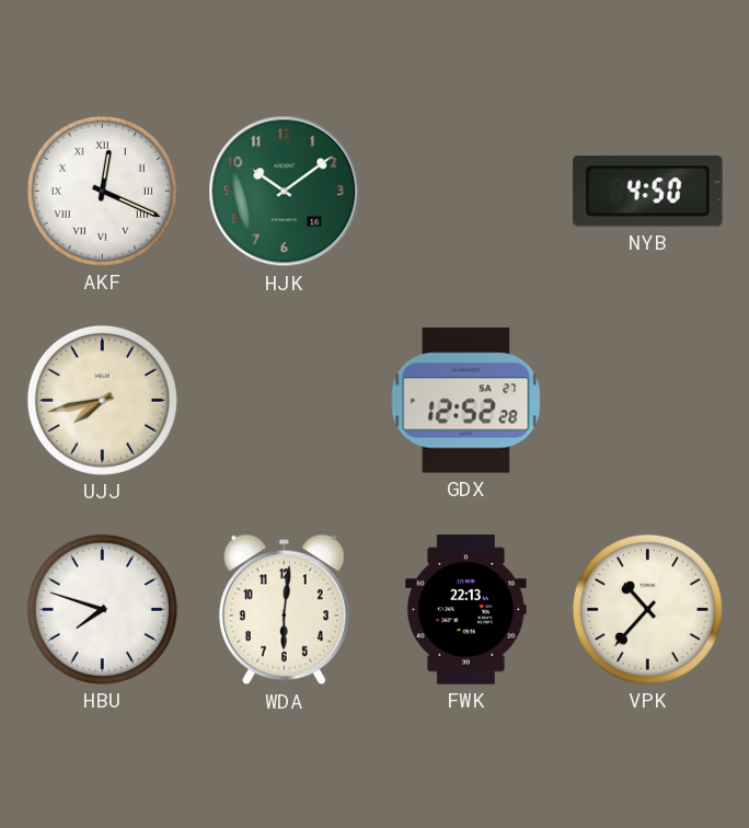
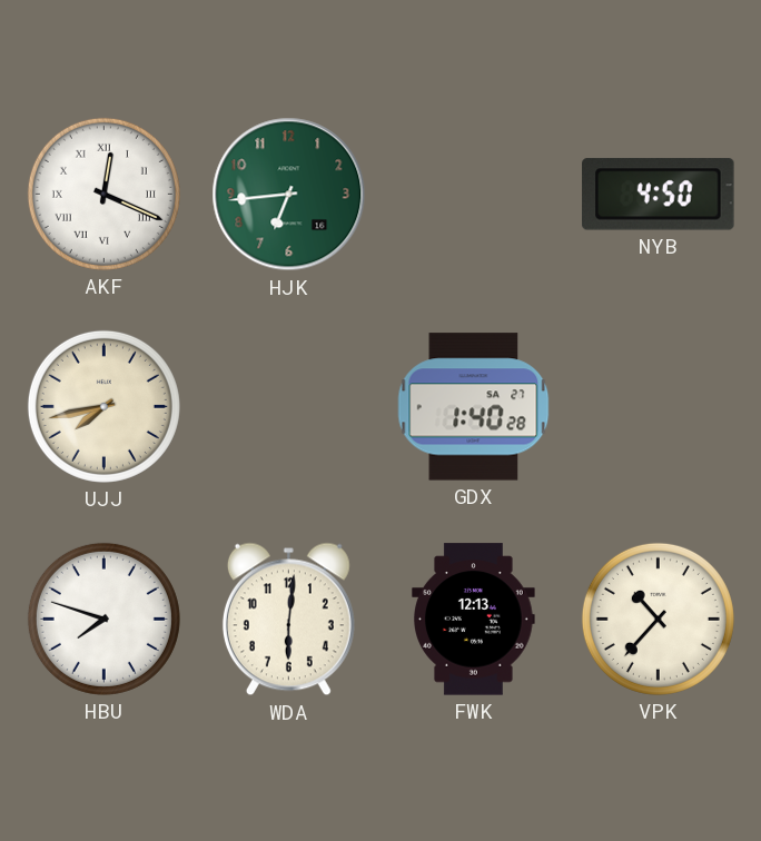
HJK: 10:09 -> 6:44 (289, 195)
GDX: 12:52 -> 1:40 (474, 407)
FWK: 22:13 -> 12:13 (474, 620)
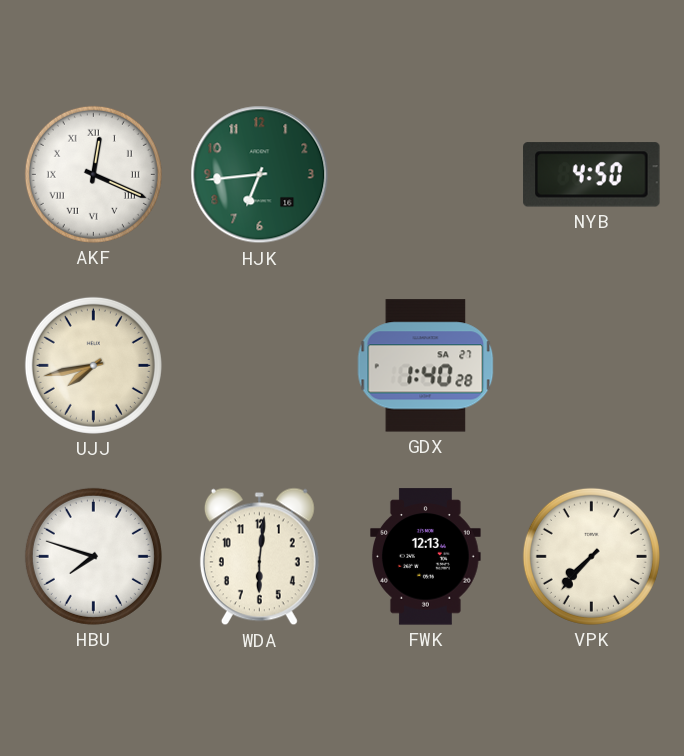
VPK: 10:37 -> 7:37 (591, 556)
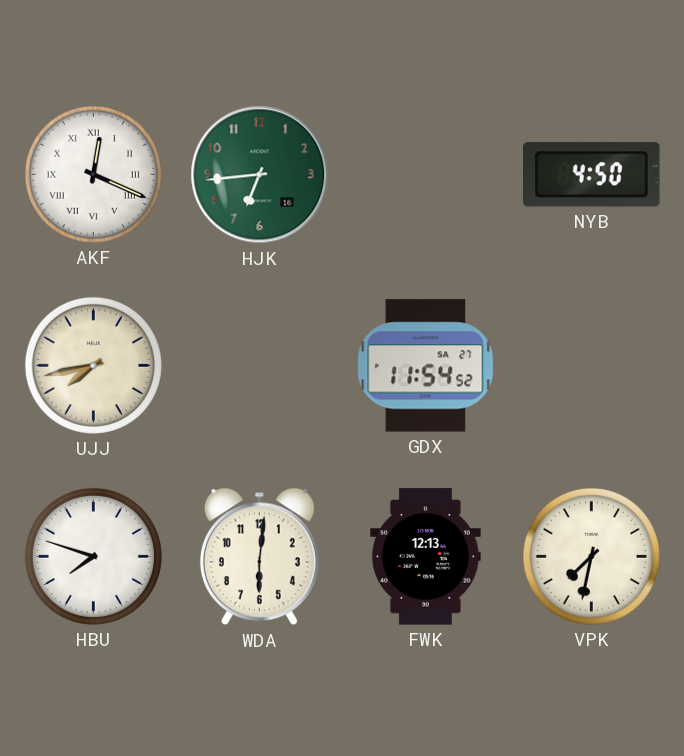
GDX: 1:40 -> 11:54 (426, 366)
VPK: 7:37 -> 7:32 (591, 556)
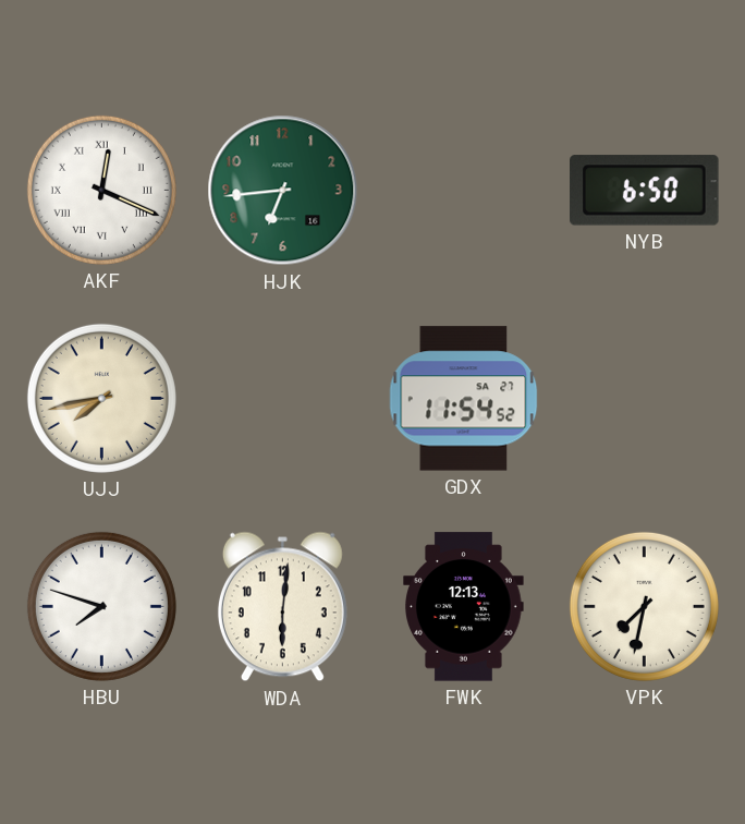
NYB: 4:50 -> 6:50 (645, 191)
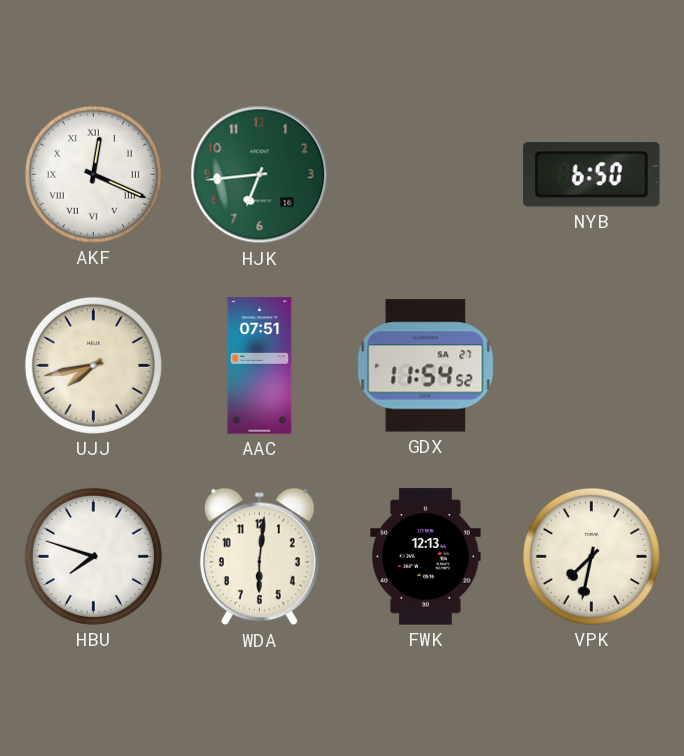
AAC: none -> 07:51 (260, 366)
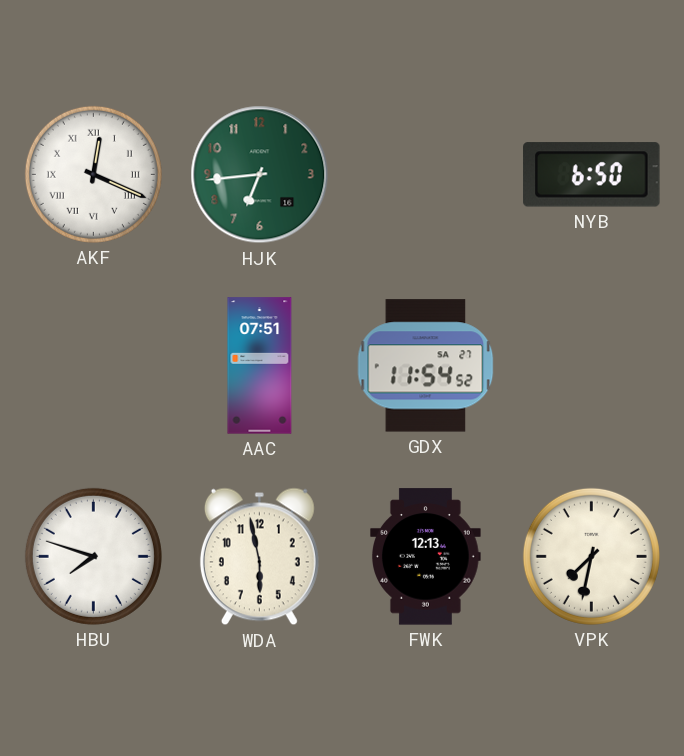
UJJ: 7:43 -> none (93, 365)
WDA: 6:01 -> 5:58 (259, 557)
